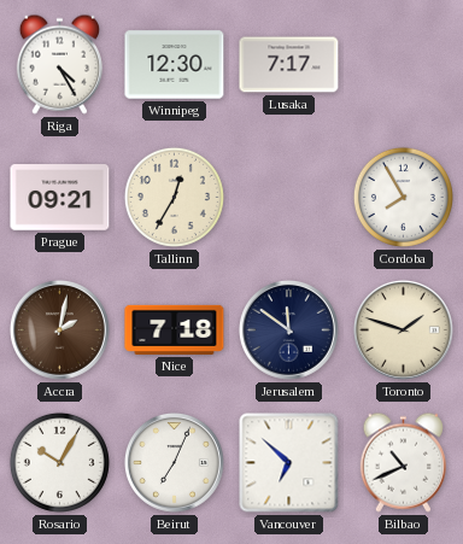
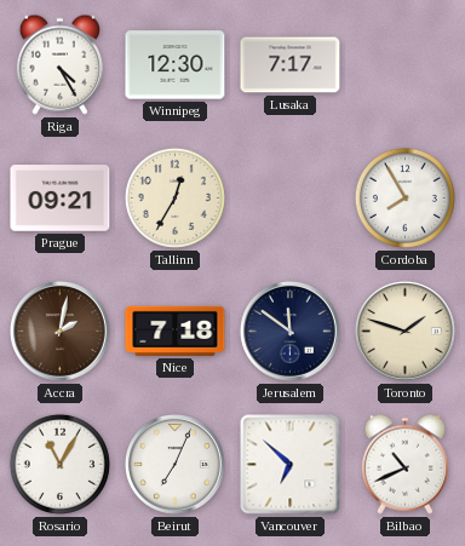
Rosario: 10:05 -> 11:05 (59, 464)
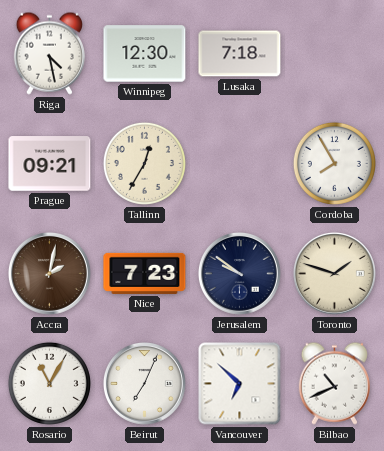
Riga: 4:25 -> 4:28 (49, 53)
Lusaka: 7:17 -> 7:18 (240, 54)
Nice: 7:18 -> 7:23 (145, 273)
Jerusalem: 11:51 -> 9:51 (239, 273)
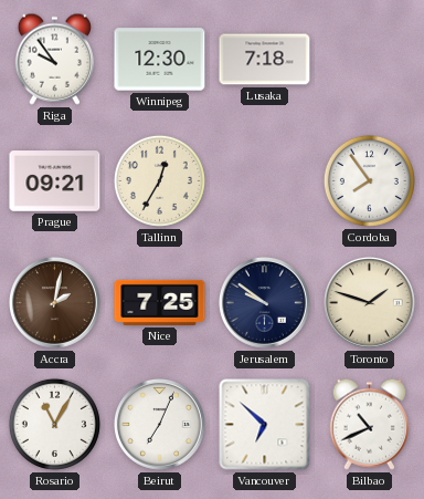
Riga: 4:28 -> 9:54 (54, 59)
Cordoba: 7:55 -> 7:54 (369, 180)
Nice: 7:23 -> 7:25 (160, 302)
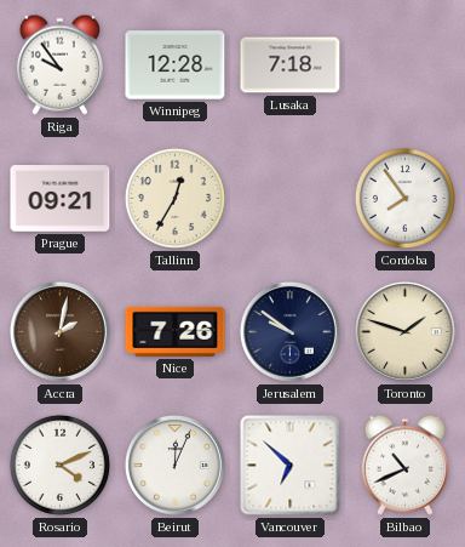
Winnipeg: 12:30 -> 12:28 (176, 65)
Nice: 7:25 -> 7:26 (176, 331)
Rosario: 11:05 -> 4:11 (59, 465)
Beirut: 7:04 -> 12:04 (174, 465)
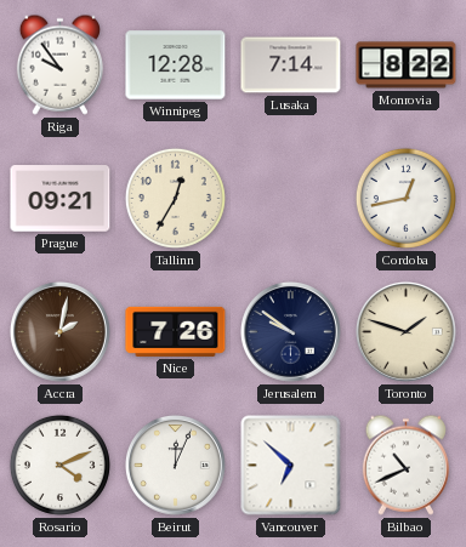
Lusaka: 7:18 -> 7:14 (291, 65)
Monrovia: none -> 8:22 (407, 65)
Cordoba: 7:54 -> 12:43 (405, 198)
